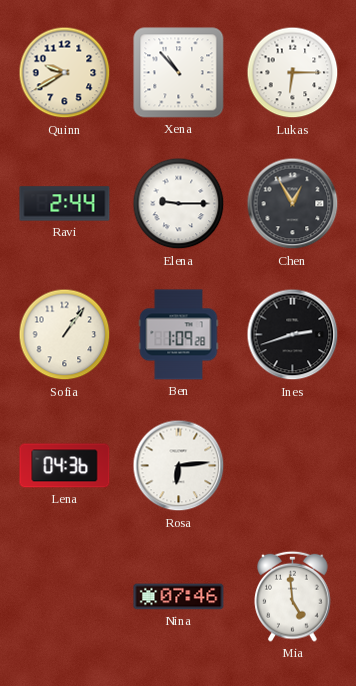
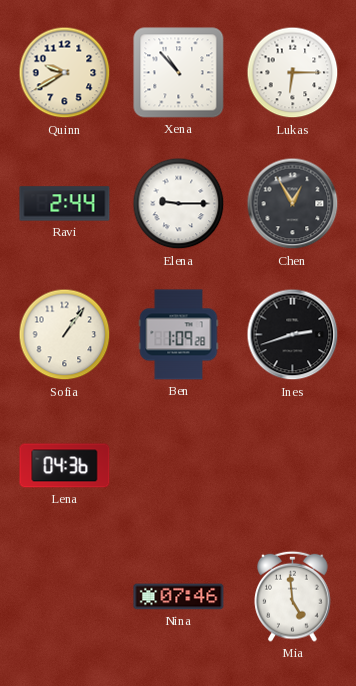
Rosa: 6:14 -> none (179, 466)
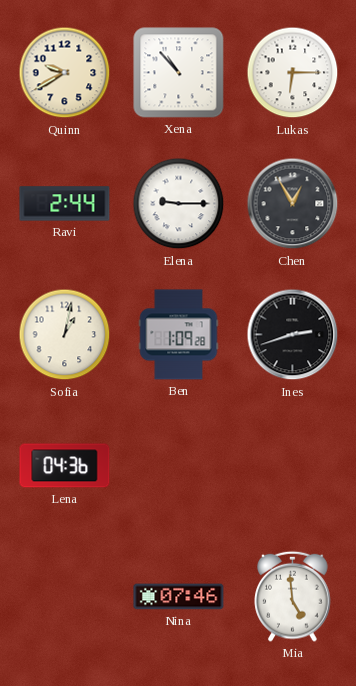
Sofia: 1:06 -> 1:02 (65, 335)
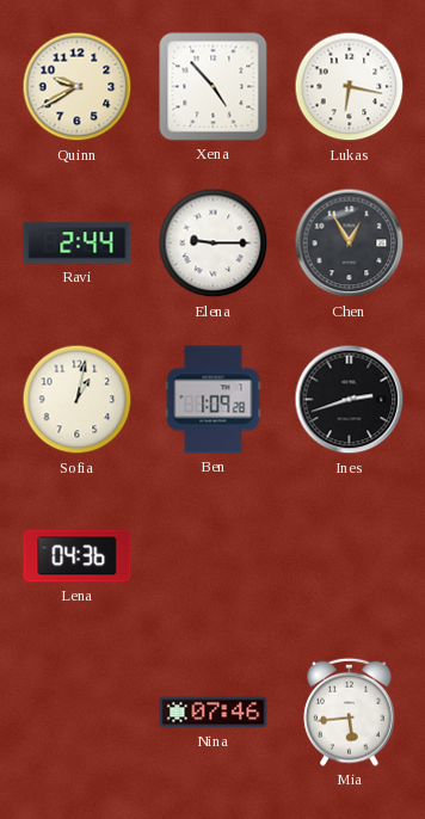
Xena: 10:53 -> 4:53 (214, 87)
Lukas: 6:15 -> 6:17 (350, 87)
Mia: 4:59 -> 5:44 (350, 712)
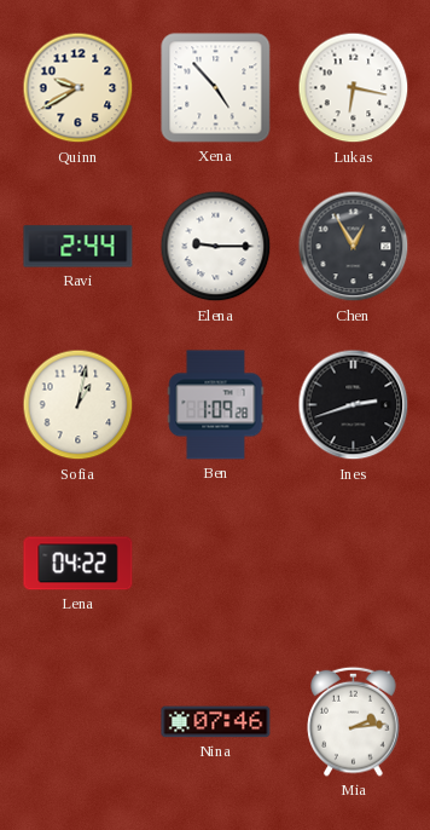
Lena: 04:36 -> 04:22 (79, 564)
Mia: 5:44 -> 2:14 (354, 721)
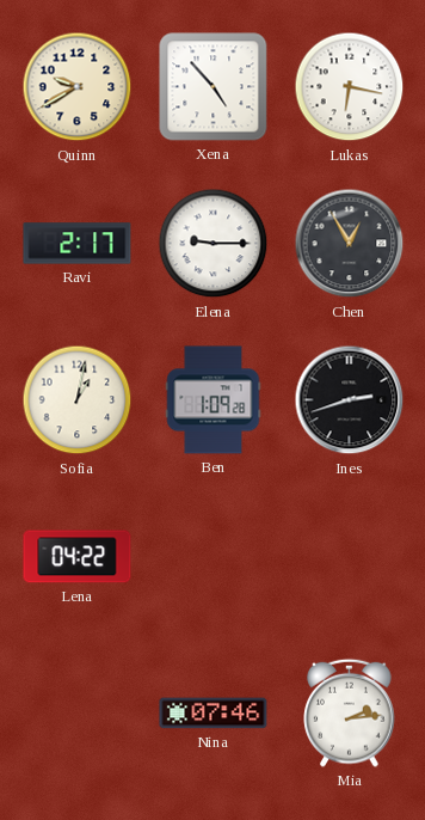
Ravi: 2:44 -> 2:17 (78, 244)
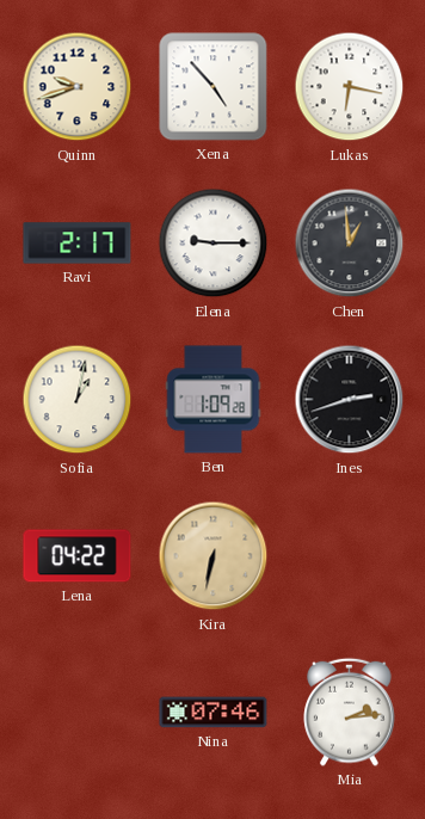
Quinn: 9:40 -> 9:42 (78, 87)
Chen: 12:55 -> 12:59 (350, 244)
Kira: none -> 6:32 (214, 556)
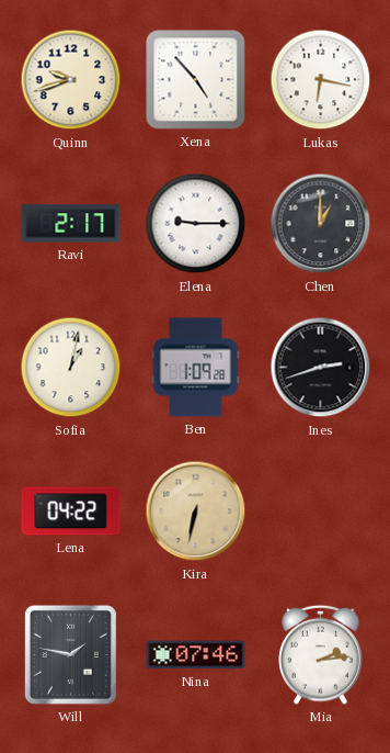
Chen: 12:59 -> 1:00 (321, 224)
Will: none -> 1:47 (70, 654)
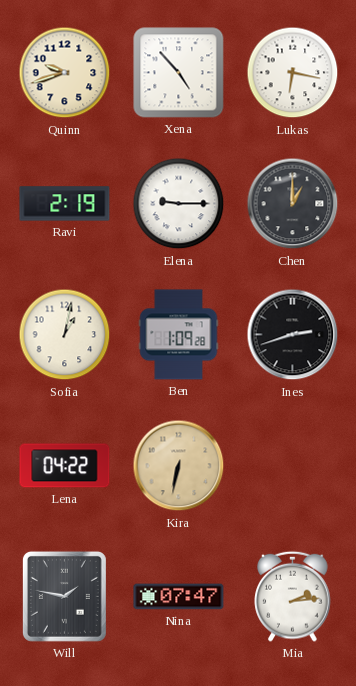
Ravi: 2:17 -> 2:19 (65, 204)
Nina: 07:46 -> 07:47 (179, 597)
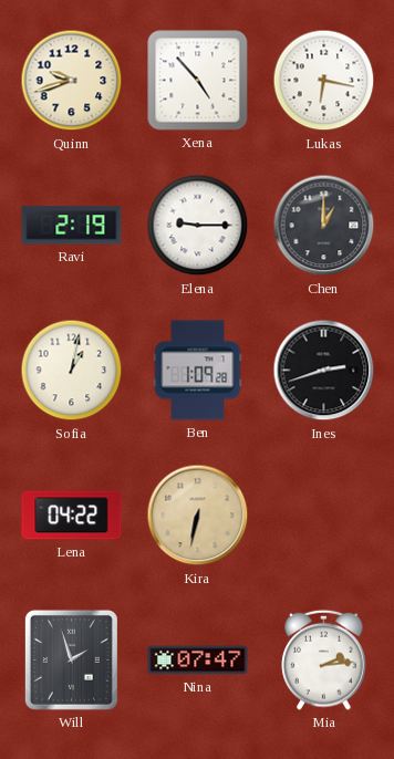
Will: 1:47 -> 1:57 (71, 659)
